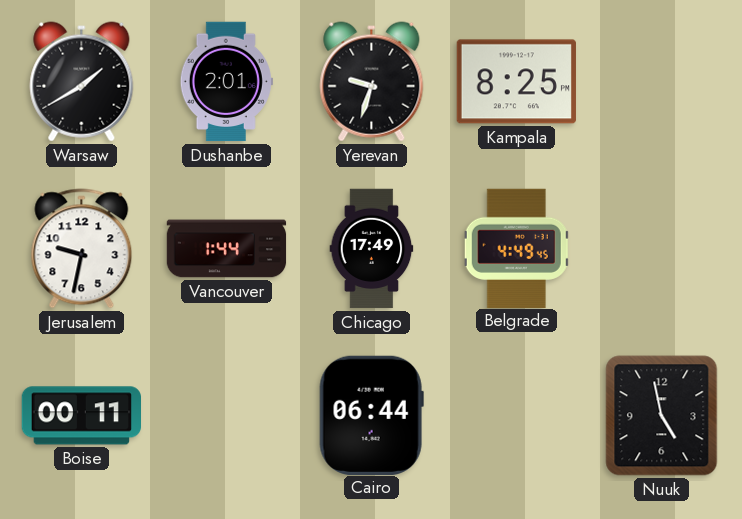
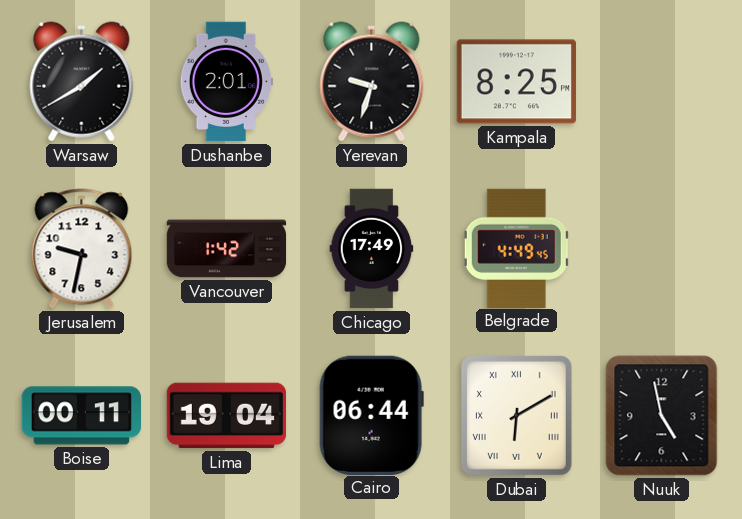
Vancouver: 1:44 -> 1:42 (227, 249)
Lima: none -> 19:04 (227, 416)
Dubai: none -> 6:10 (516, 415)
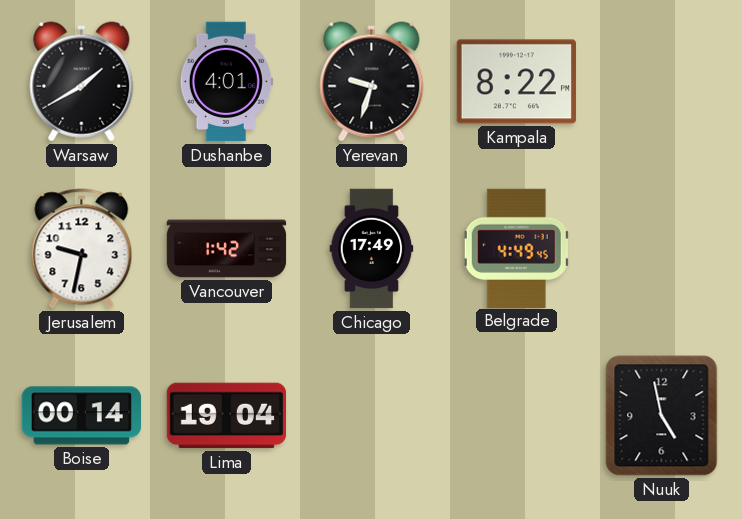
Dushanbe: 2:01 -> 4:01 (226, 82)
Kampala: 8:25 -> 8:22 (516, 82)
Boise: 00:11 -> 00:14 (81, 416)
Cairo: 06:44 -> none (371, 415)
Dubai: 6:10 -> none (516, 415)
